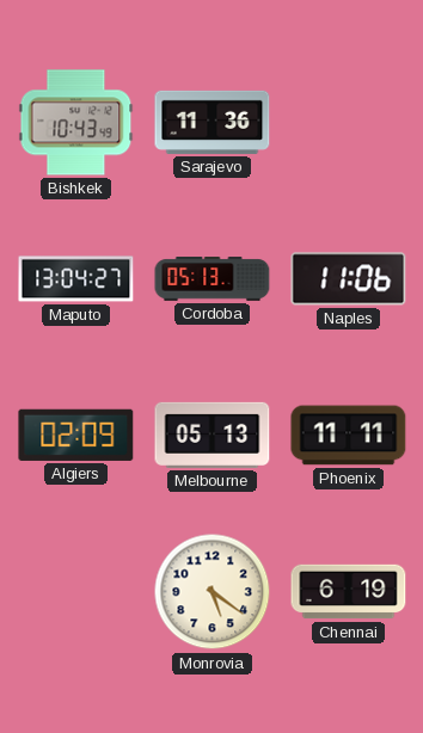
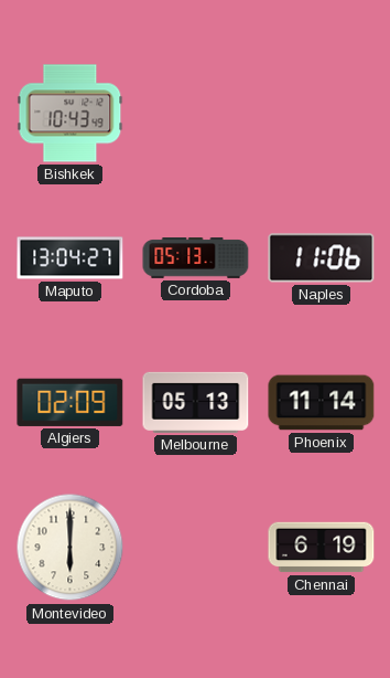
Sarajevo: 11:36 -> none (213, 122)
Phoenix: 11:11 -> 11:14 (322, 403)
Montevideo: none -> 6:00 (71, 548)
Monrovia: 5:21 -> none (213, 592)
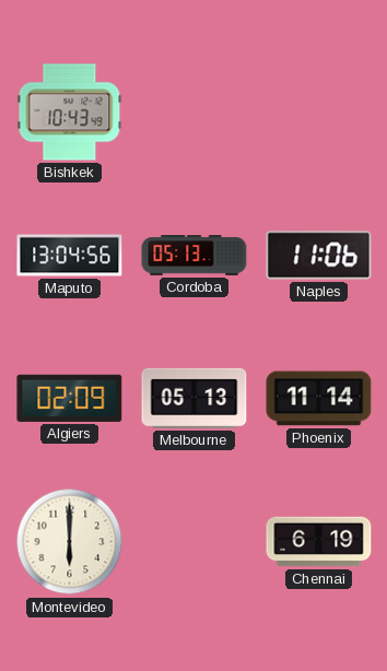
Maputo: 13:04:27 -> 13:04:56 (70, 256)
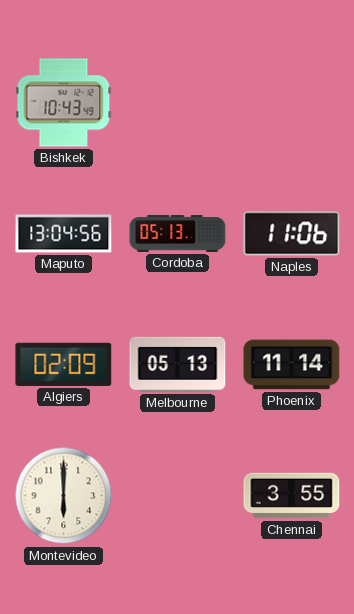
Chennai: 6:19 -> 3:55 (292, 496)
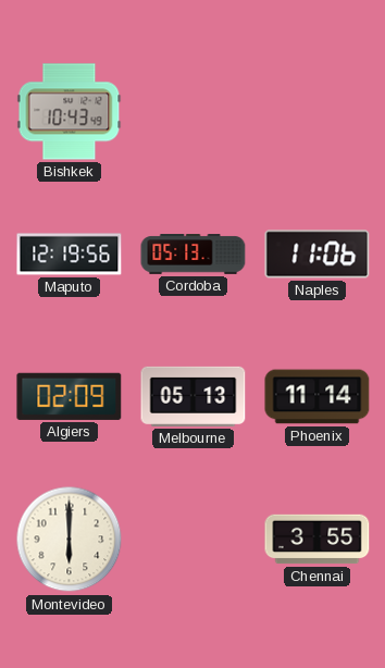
Maputo: 13:04 -> 12:19 (70, 255)
